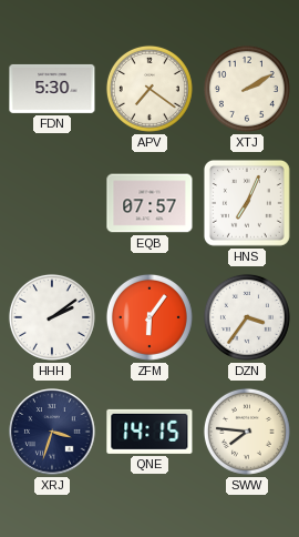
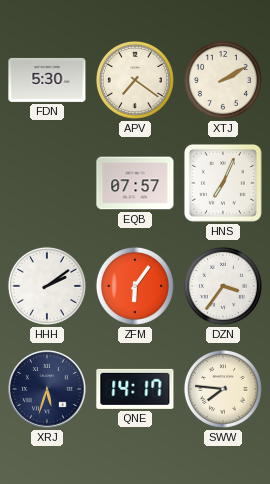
XRJ: 3:33 -> 5:33 (47, 389)
QNE: 14:15 -> 14:17 (135, 389)
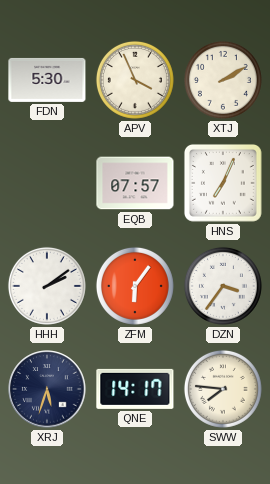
APV: 7:21 -> 3:56 (135, 80)
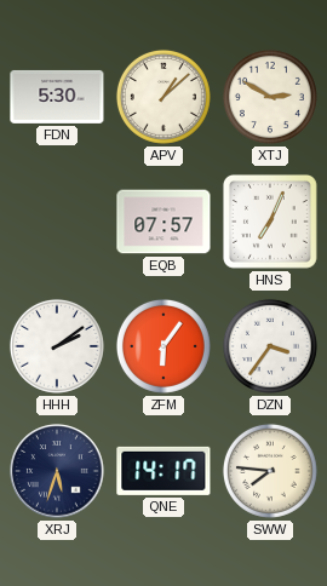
APV: 3:56 -> 1:08 (163, 97)
XTJ: 2:10 -> 2:50 (270, 97)
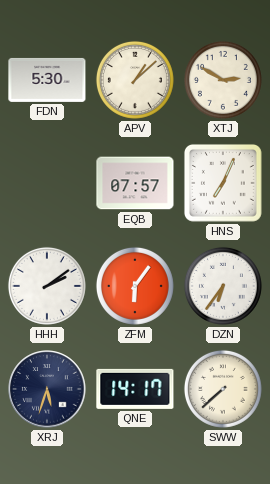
DZN: 3:36 -> 6:36 (223, 286)
SWW: 7:46 -> 7:38 (223, 389)
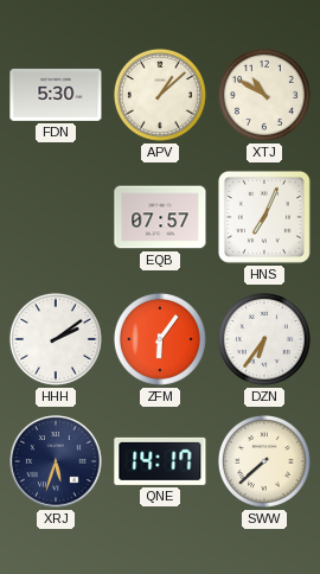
XTJ: 2:50 -> 10:50 (264, 95)
